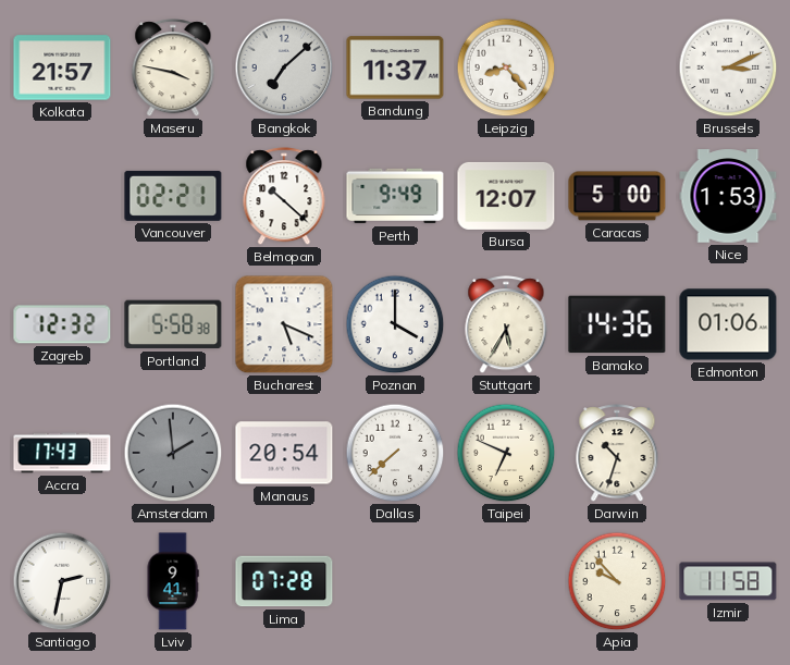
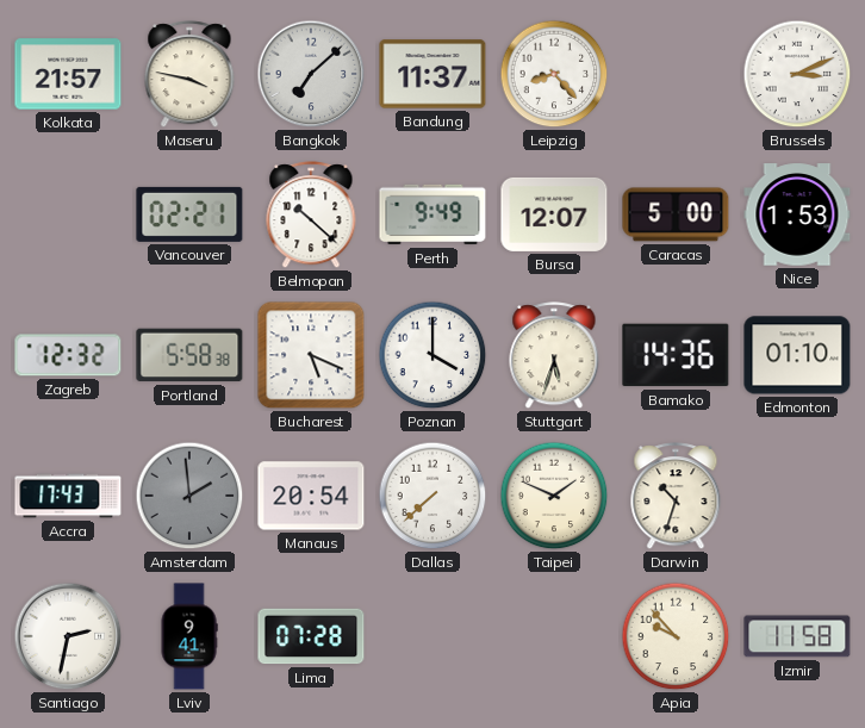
Stuttgart: 5:35 -> 5:33 (554, 356)
Edmonton: 01:06 -> 01:10 (797, 355)
Taipei: 6:49 -> 1:49 (554, 496)
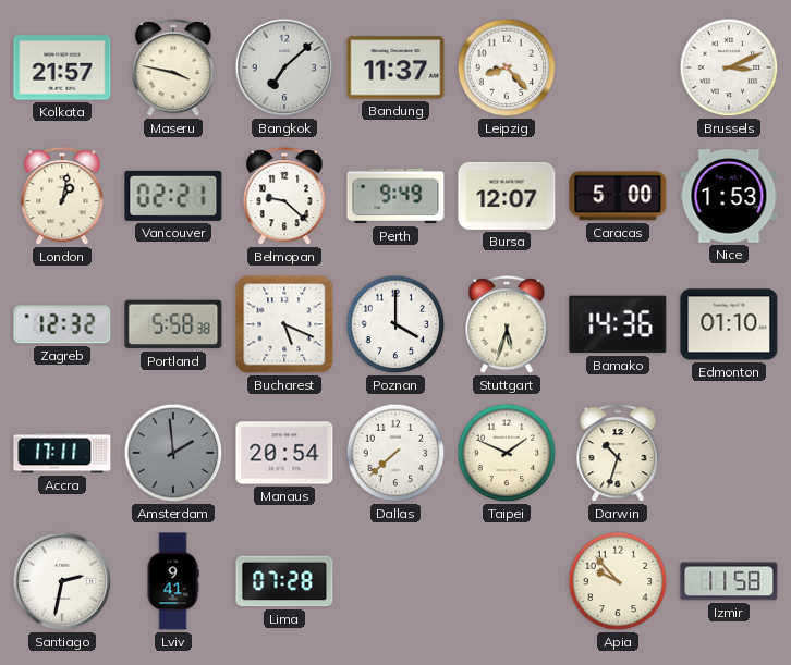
London: none -> 1:02 (62, 197)
Belmopan: 10:22 -> 9:22 (284, 197)
Accra: 17:43 -> 17:11 (62, 453)
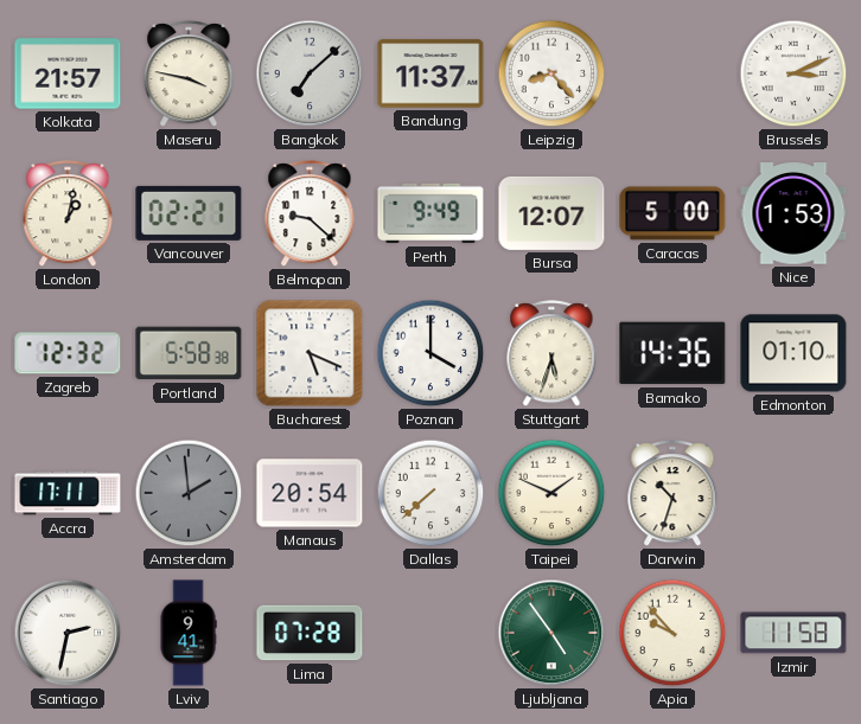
Ljubljana: none -> 4:54 (551, 633)
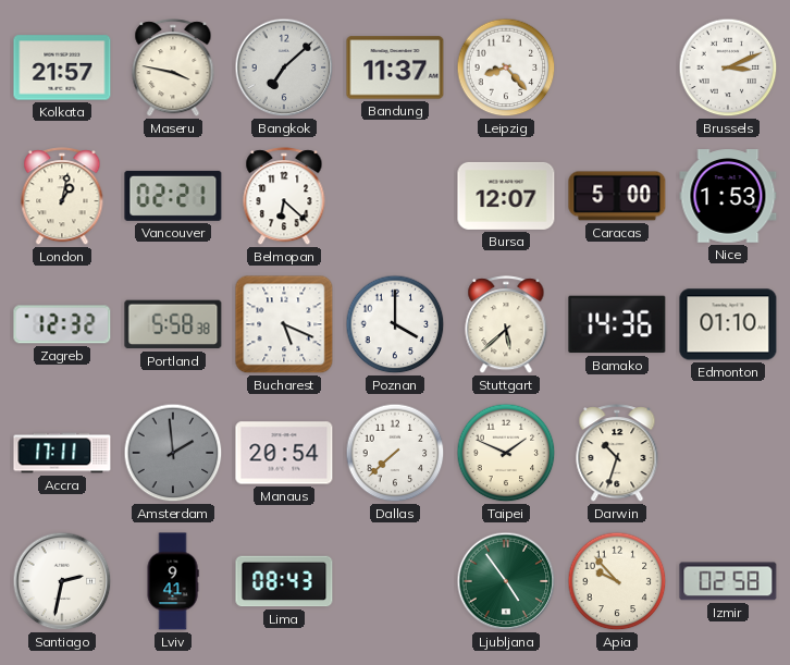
Belmopan: 9:22 -> 6:22 (284, 197)
Perth: 9:49 -> none (430, 213)
Stuttgart: 5:33 -> 5:38 (506, 325)
Lima: 07:28 -> 08:43 (284, 581)
Izmir: 11:58 -> 02:58 (728, 581)
